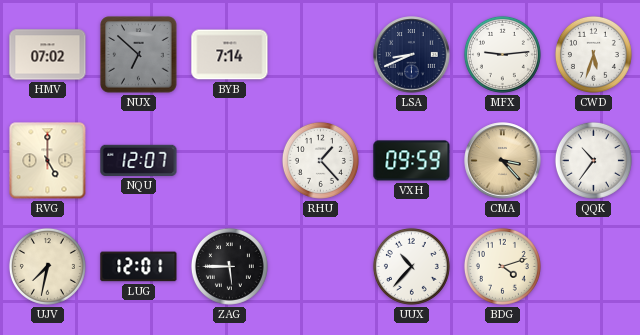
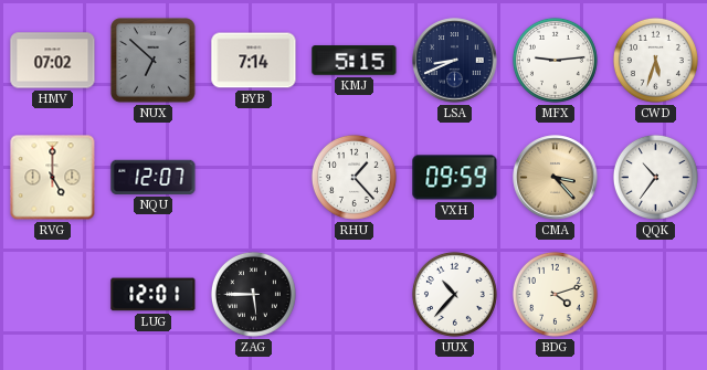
KMJ: none -> 5:15 (355, 61)
UJV: 7:32 -> none (47, 266)
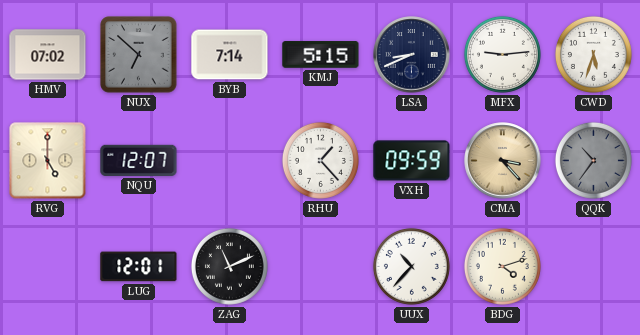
QQK dial: white -> grey (593, 160)
ZAG: 5:45 -> 11:11 (229, 266)
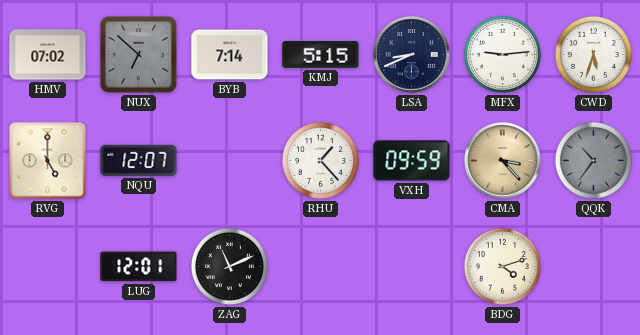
UUX: 10:37 -> none (411, 266)
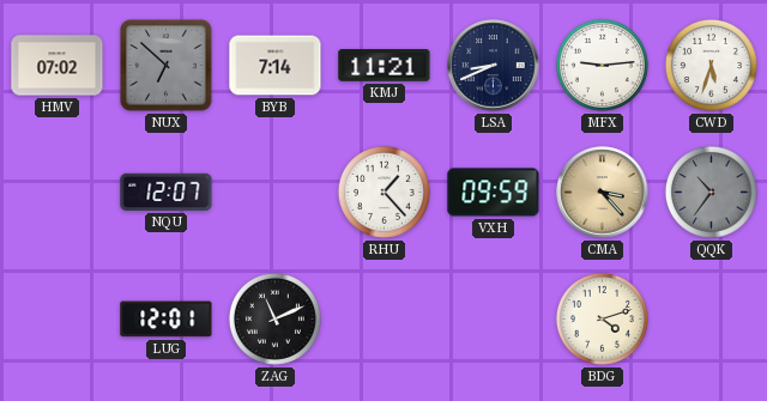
KMJ: 5:15 -> 11:21 (385, 66)
RVG: 5:00 -> none (48, 161)
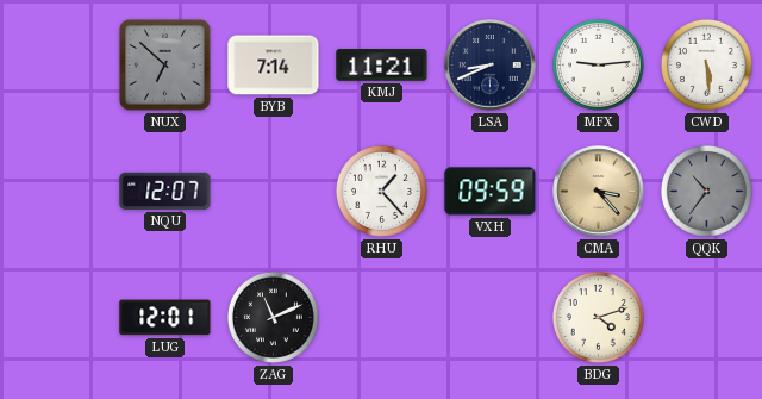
HMV: 07:02 -> none (58, 66)
CWD: 5:33 -> 5:29 (706, 64)
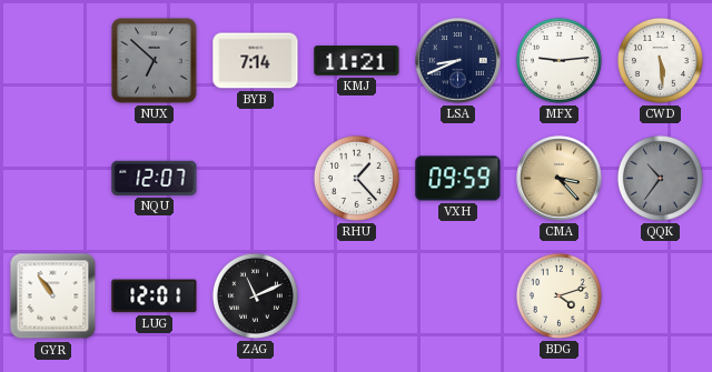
GYR: none -> 10:54 (53, 296)
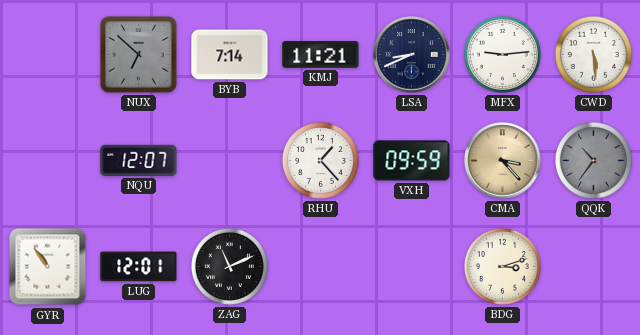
BDG: 4:12 -> 3:12 (502, 266)
